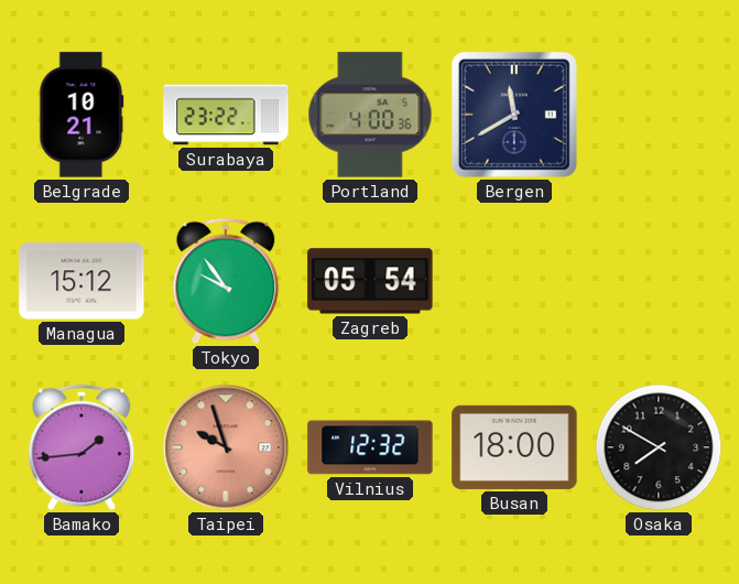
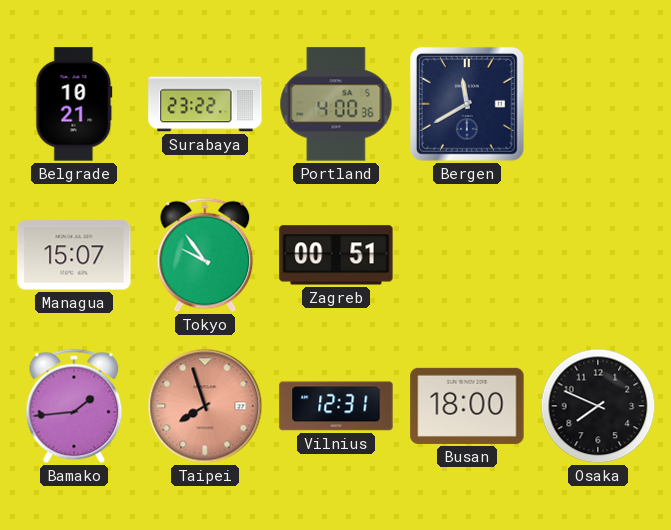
Managua: 15:12 -> 15:07 (74, 255)
Zagreb: 05:54 -> 00:51 (336, 255)
Taipei: 9:57 -> 7:57 (205, 406)
Vilnius: 12:32 -> 12:31 (336, 406)
Osaka: 7:50 -> 7:49 (598, 406)
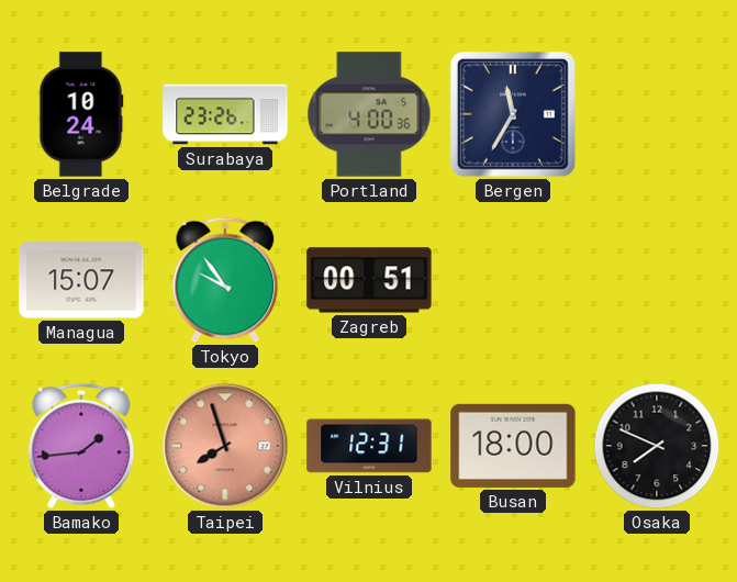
Belgrade: 10:21 -> 10:24 (81, 114)
Surabaya: 23:22 -> 23:26 (225, 114)
Bergen: 11:40 -> 11:35 (513, 114)
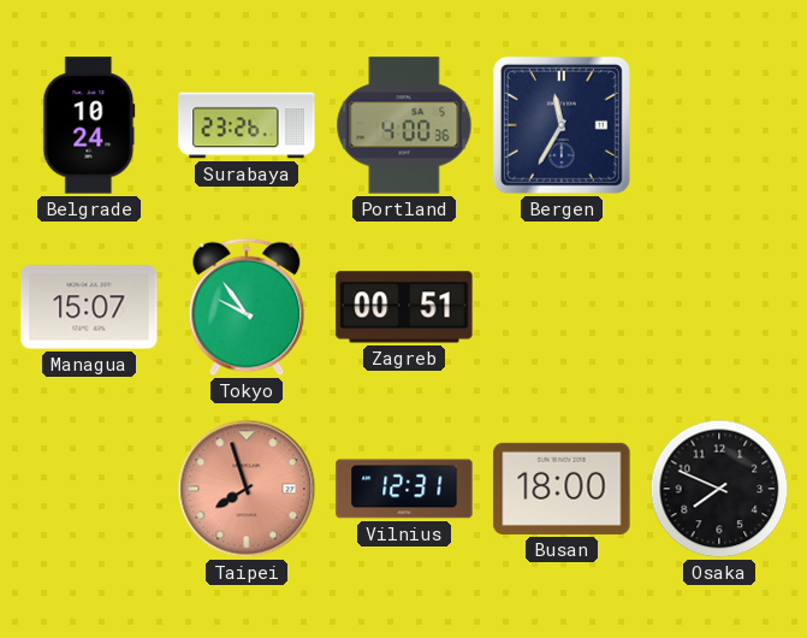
Bamako: 1:44 -> none (81, 446)
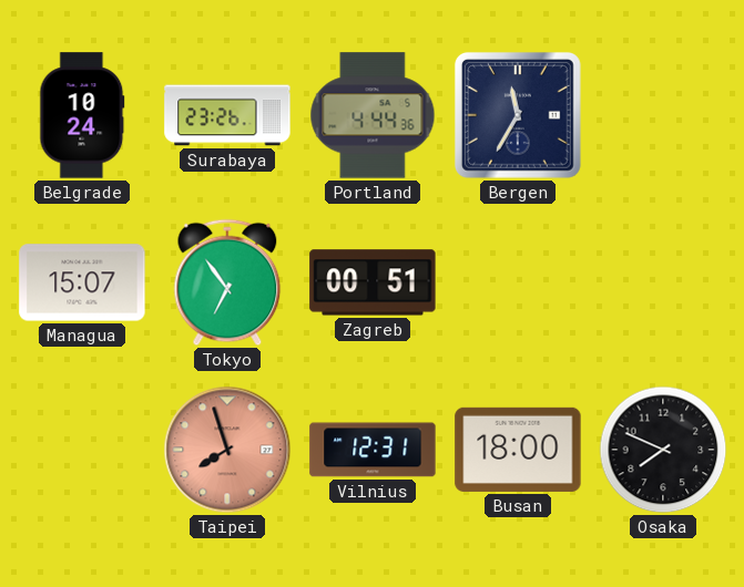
Portland: 4:00 -> 4:44 (373, 115)
Tokyo: 9:54 -> 6:54 (227, 282)
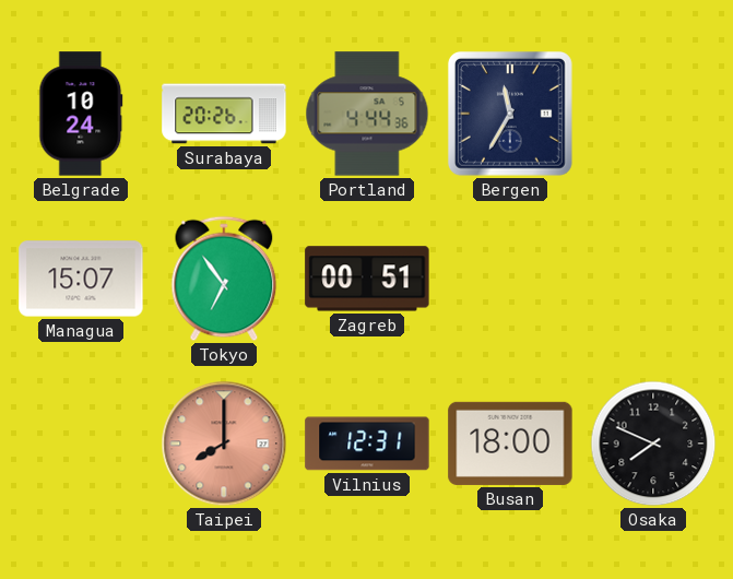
Surabaya: 23:26 -> 20:26 (224, 114)
Taipei: 7:57 -> 8:00 (224, 444)
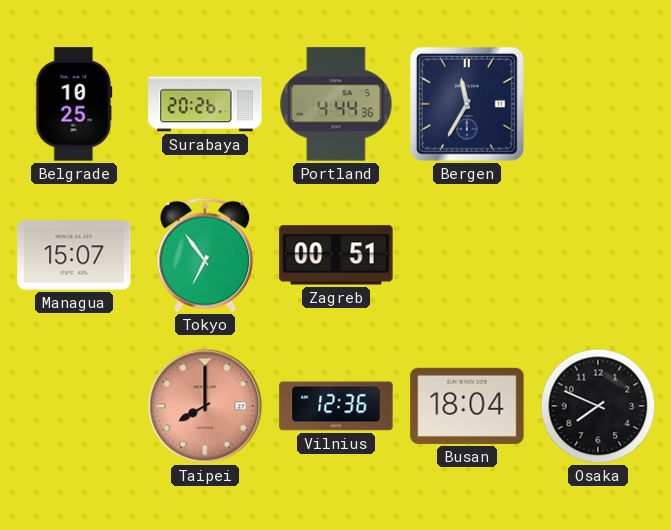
Belgrade: 10:24 -> 10:25 (74, 104)
Vilnius: 12:31 -> 12:36 (336, 406)
Busan: 18:00 -> 18:04 (467, 406)
